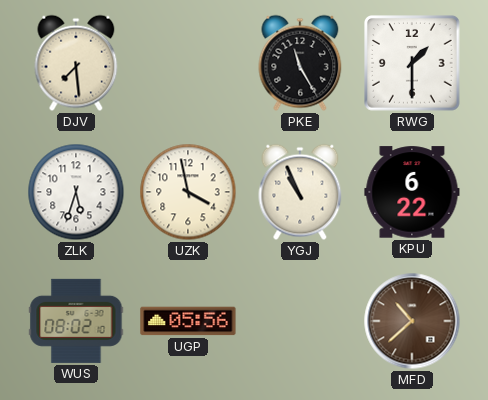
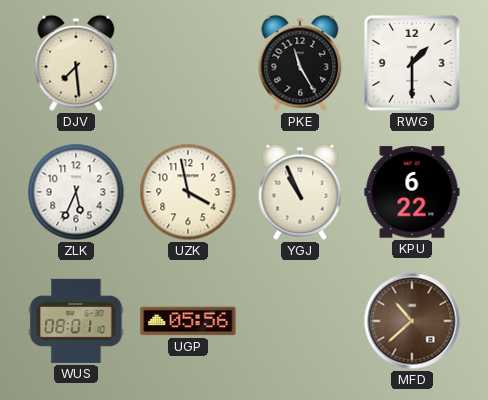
ZLK: 5:33 -> 5:34 (76, 192)
WUS: 08:02 -> 08:01 (76, 321)
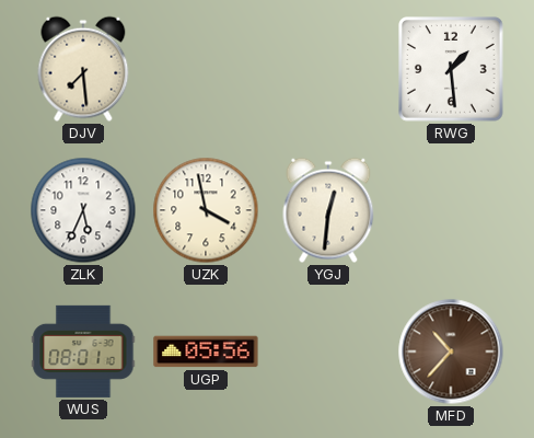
PKE: 11:25 -> none (300, 63)
RWG: 1:30 -> 1:29 (452, 70)
YGJ: 10:56 -> 12:31 (328, 210)
KPU: 6:22 -> none (412, 192)
MFD: 10:38 -> 10:37 (451, 351)
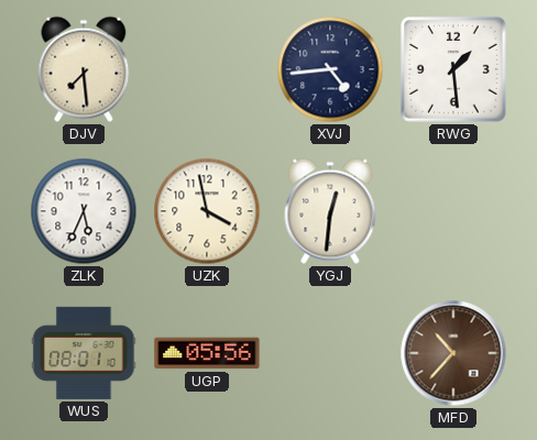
XVJ: none -> 4:44 (330, 69)
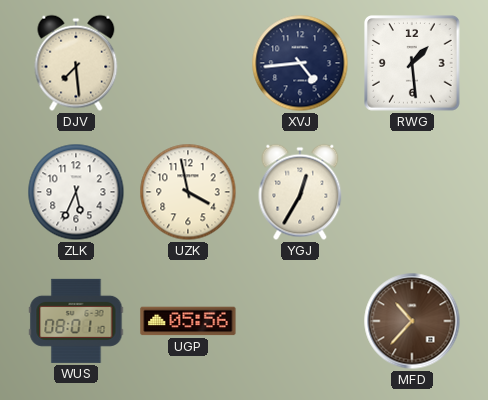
YGJ: 12:31 -> 12:35 (300, 192)
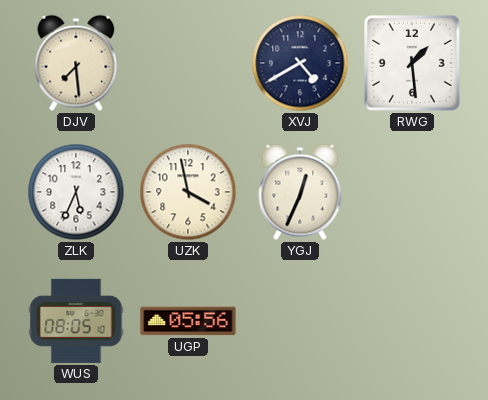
XVJ: 4:44 -> 4:40 (300, 63)
YGJ: 12:35 -> 12:34 (300, 192)
WUS: 08:01 -> 08:05 (76, 321)
MFD: 10:37 -> none (412, 321)
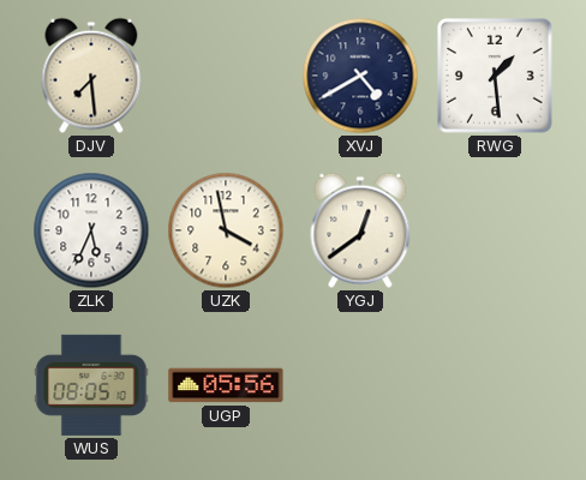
YGJ: 12:34 -> 12:39 (360, 230)
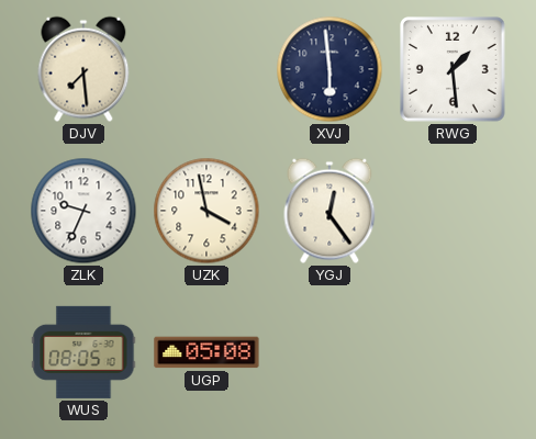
XVJ: 4:40 -> 5:59 (330, 69)
ZLK: 5:34 -> 9:34 (83, 211)
YGJ: 12:39 -> 12:24 (330, 211)
UGP: 05:56 -> 05:08 (206, 352)
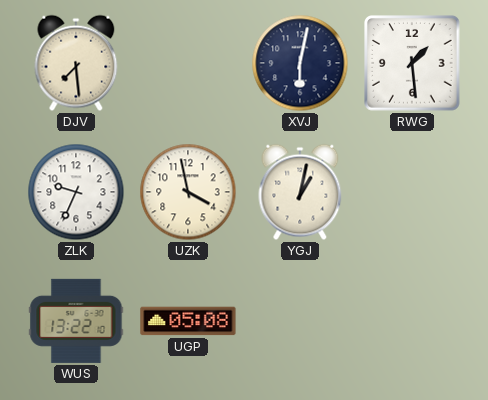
XVJ: 5:59 -> 6:02 (300, 63)
YGJ: 12:24 -> 1:02 (300, 192)
WUS: 08:05 -> 13:22 (76, 321)
